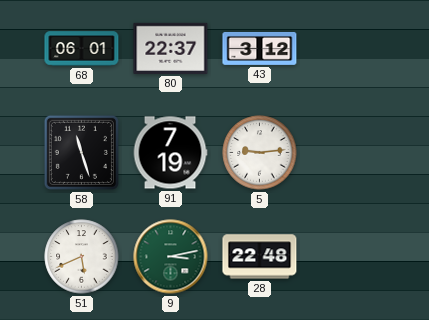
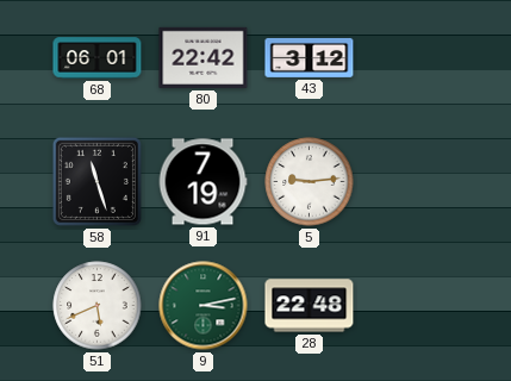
80: 22:37 -> 22:42 (204, 57)
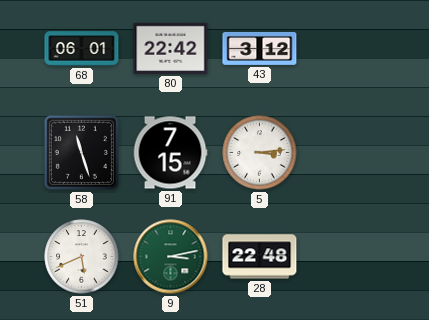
91: 7:19 -> 7:15 (170, 153)
5: 9:14 -> 3:14 (260, 153)
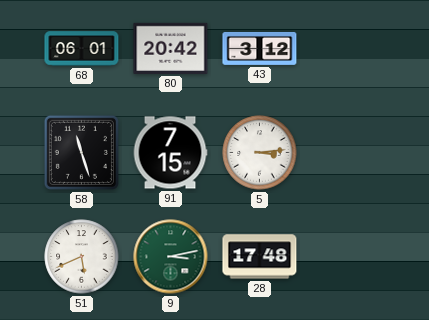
80: 22:42 -> 20:42 (171, 48)
28: 22:48 -> 17:48 (260, 257)
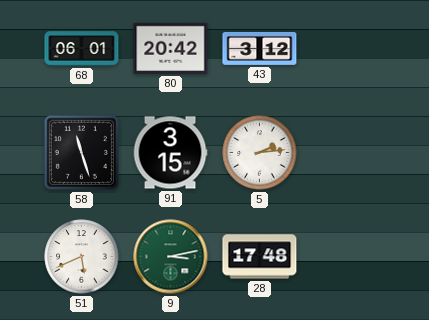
91: 7:15 -> 3:15 (170, 153)
5: 3:14 -> 2:14 (260, 153)
